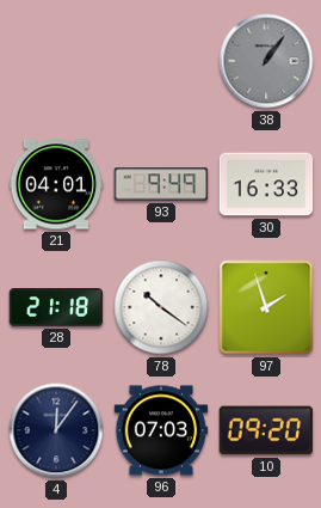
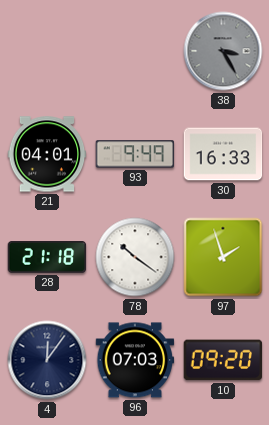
38: 1:06 -> 3:25 (223, 51)
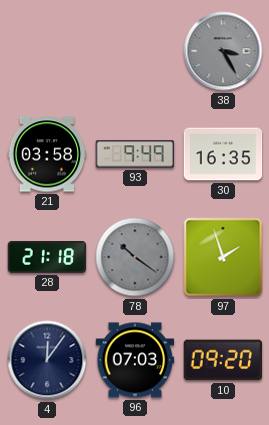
21: 04:01 -> 03:58 (47, 154)
30: 16:33 -> 16:35 (223, 154)
78 dial: white -> grey (135, 257)
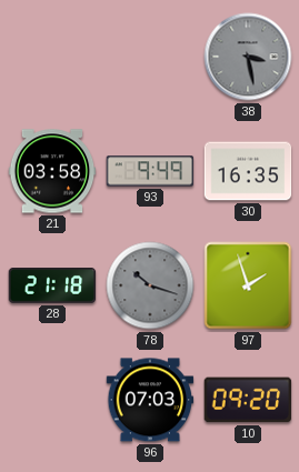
38: 3:25 -> 3:28 (248, 57)
78: 10:21 -> 10:18 (150, 285)
4: 12:06 -> none (47, 360)
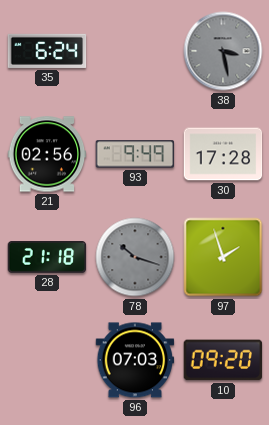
35: none -> 6:24 (47, 51)
21: 03:58 -> 02:56 (47, 154)
30: 16:35 -> 17:28 (223, 154)
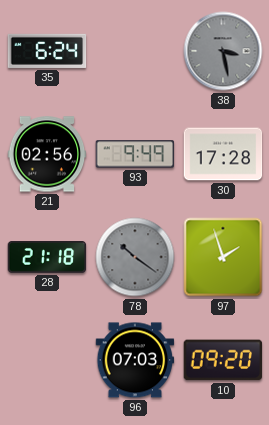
78: 10:18 -> 10:21 (135, 257)
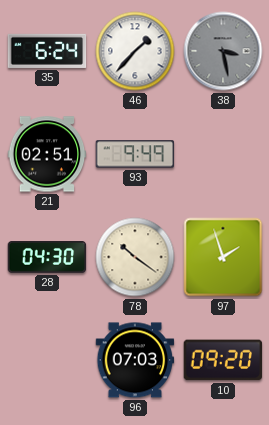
46: none -> 1:37 (135, 51)
21: 02:56 -> 02:51 (47, 154)
30: 17:28 -> none (223, 154)
28: 21:18 -> 04:30 (47, 258)
78 dial: grey -> cream (135, 257)
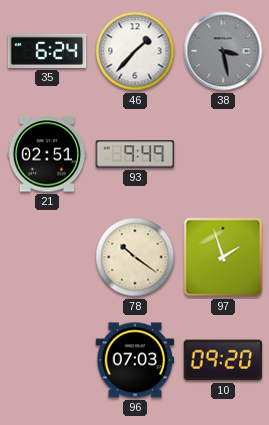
28: 04:30 -> none (47, 258)
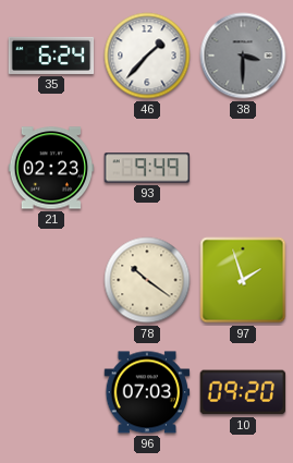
38: 3:28 -> 3:30 (243, 56)
21: 02:51 -> 02:23 (51, 168)
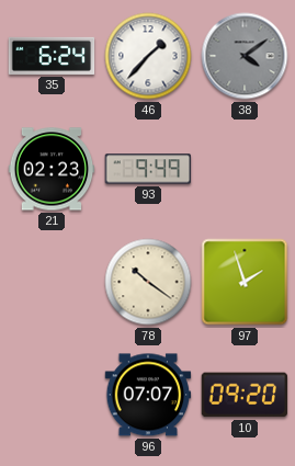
38: 3:30 -> 4:09 (245, 56)
96: 07:03 -> 07:07 (148, 395)
